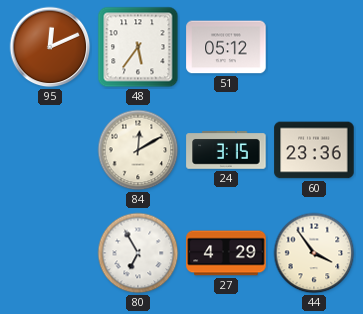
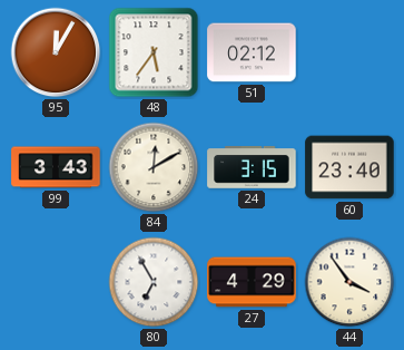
95: 12:11 -> 12:05 (56, 52)
51: 05:12 -> 02:12 (252, 52)
99: none -> 3:43 (56, 167)
60: 23:36 -> 23:40 (349, 167)
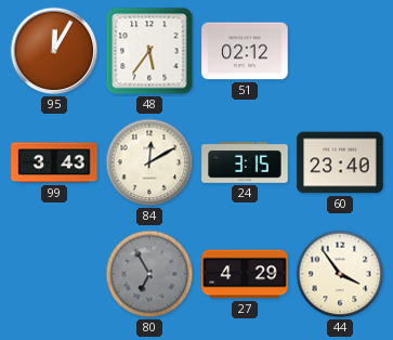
80 dial: white -> grey (149, 274)
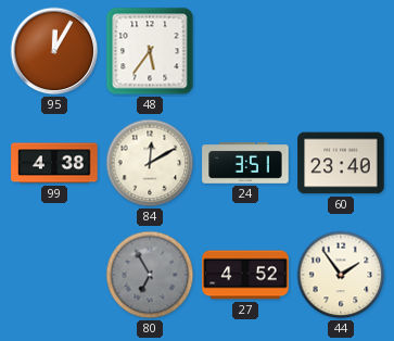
51: 02:12 -> none (245, 51)
99: 3:43 -> 4:38 (54, 163)
24: 3:15 -> 3:51 (245, 164)
27: 4:29 -> 4:52 (245, 275)
44: 3:54 -> 1:54 (341, 275)
